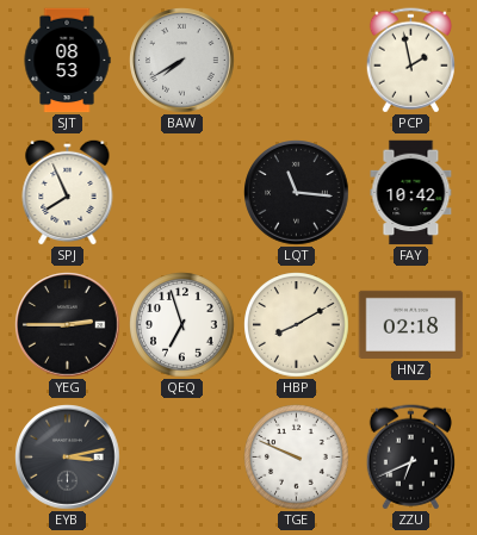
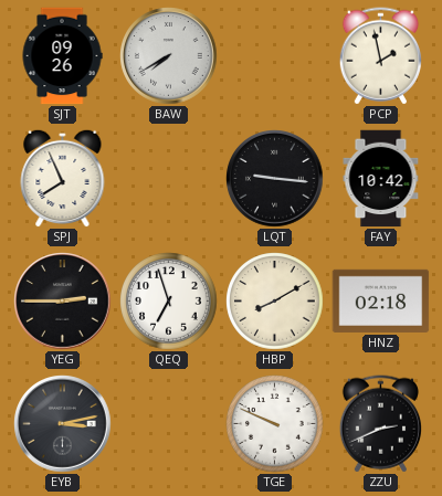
SJT: 08:53 -> 09:26 (62, 56)
LQT: 11:16 -> 9:16 (275, 179)
ZZU: 6:41 -> 2:41 (380, 424)
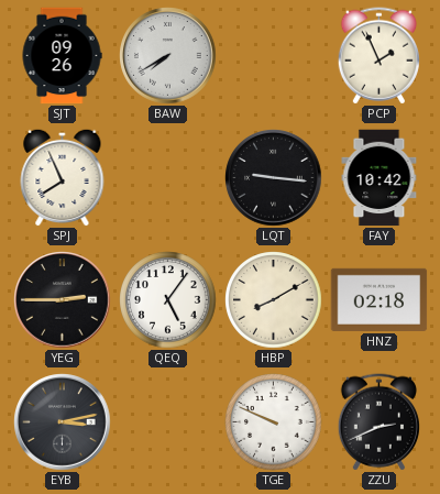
PCP: 1:58 -> 1:56 (378, 56)
QEQ: 6:57 -> 5:06 (168, 300)
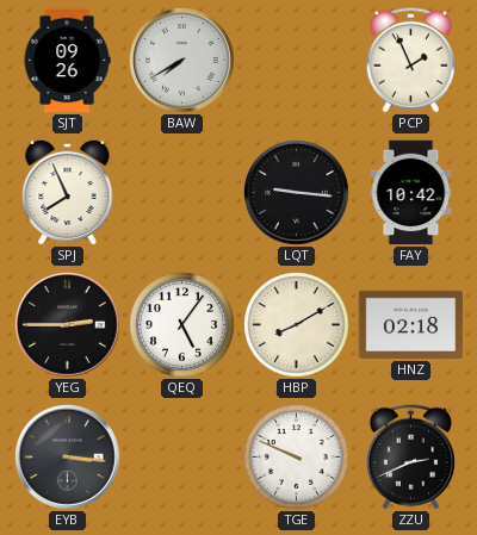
EYB: 3:13 -> 3:16 (68, 458)
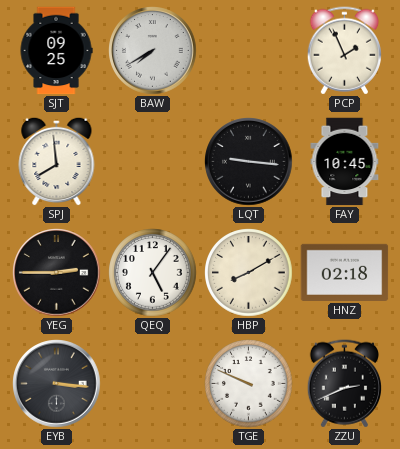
SJT: 09:26 -> 09:25 (56, 51)
SPJ: 7:56 -> 7:59 (57, 161)
FAY: 10:42 -> 10:45 (345, 162)
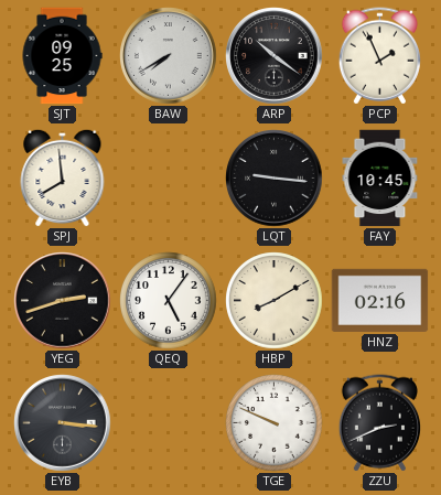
ARP: none -> 10:21 (275, 56)
YEG: 2:45 -> 2:42 (63, 301)
HNZ: 02:18 -> 02:16 (380, 300)
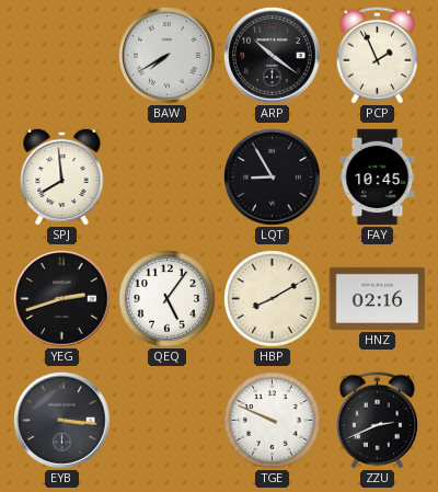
SJT: 09:25 -> none (62, 56)
LQT: 9:16 -> 8:55 (273, 178)
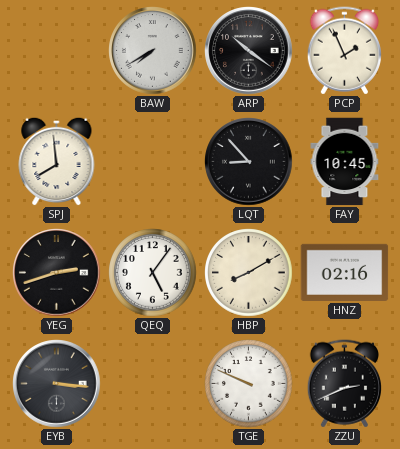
LQT: 8:55 -> 8:53 (249, 162)
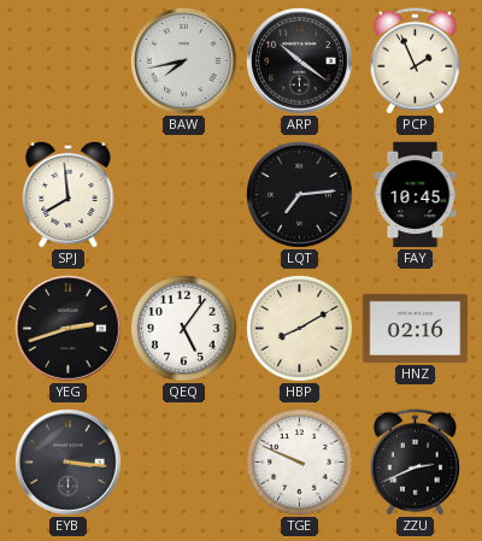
BAW: 7:40 -> 7:43 (184, 61)
LQT: 8:53 -> 7:14 (300, 195)
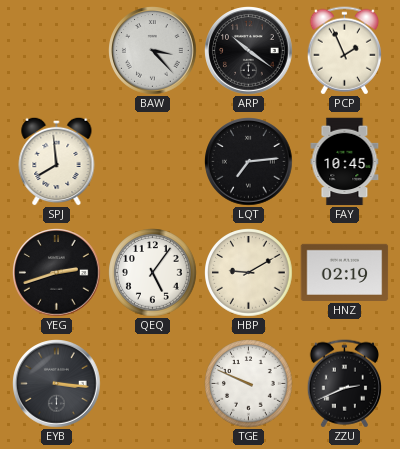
BAW: 7:43 -> 3:23 (153, 51)
HBP: 8:10 -> 9:10 (249, 273)
HNZ: 02:16 -> 02:19 (345, 272)
